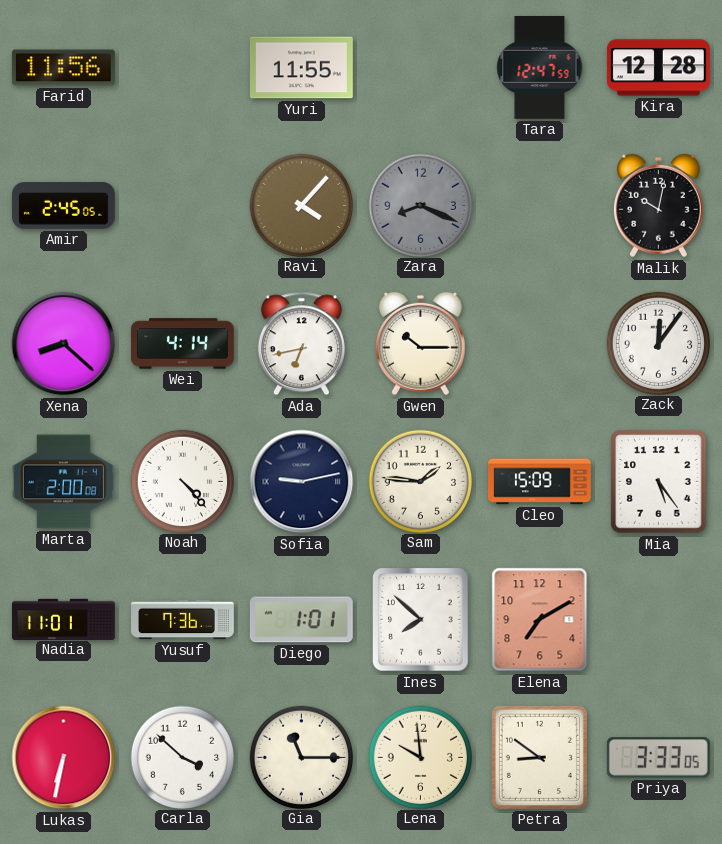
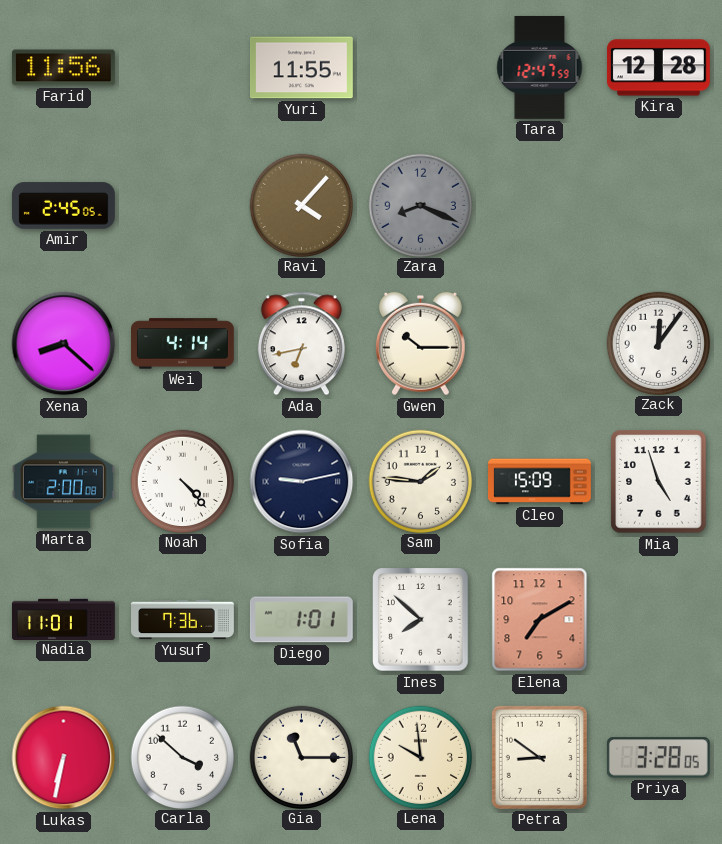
Malik: 10:02 -> none (659, 206)
Mia: 5:24 -> 4:57 (659, 482)
Priya: 3:33 -> 3:28 (658, 758)
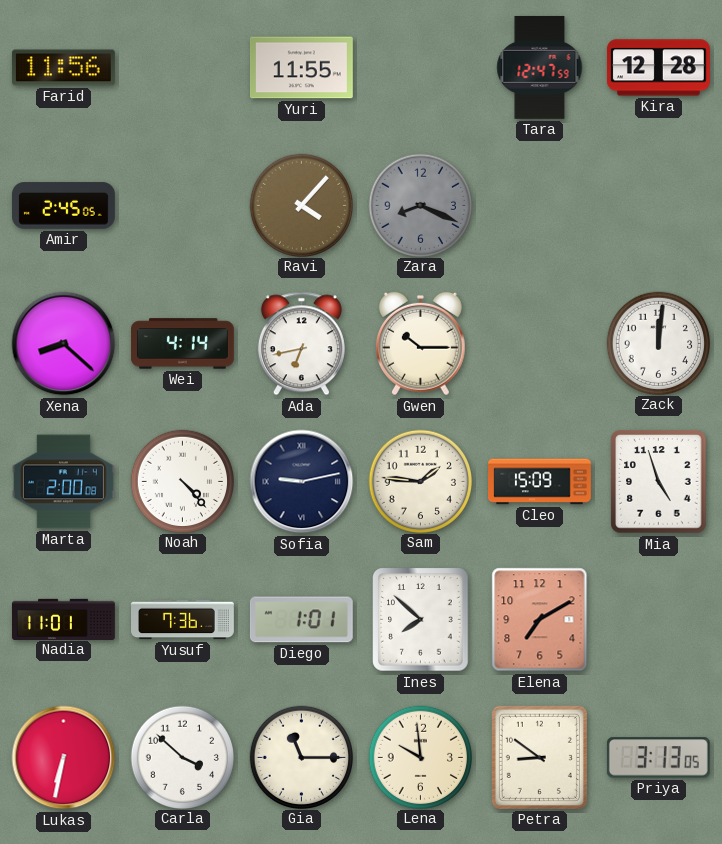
Zack: 12:06 -> 12:01 (658, 343)
Priya: 3:28 -> 3:13 (658, 758)
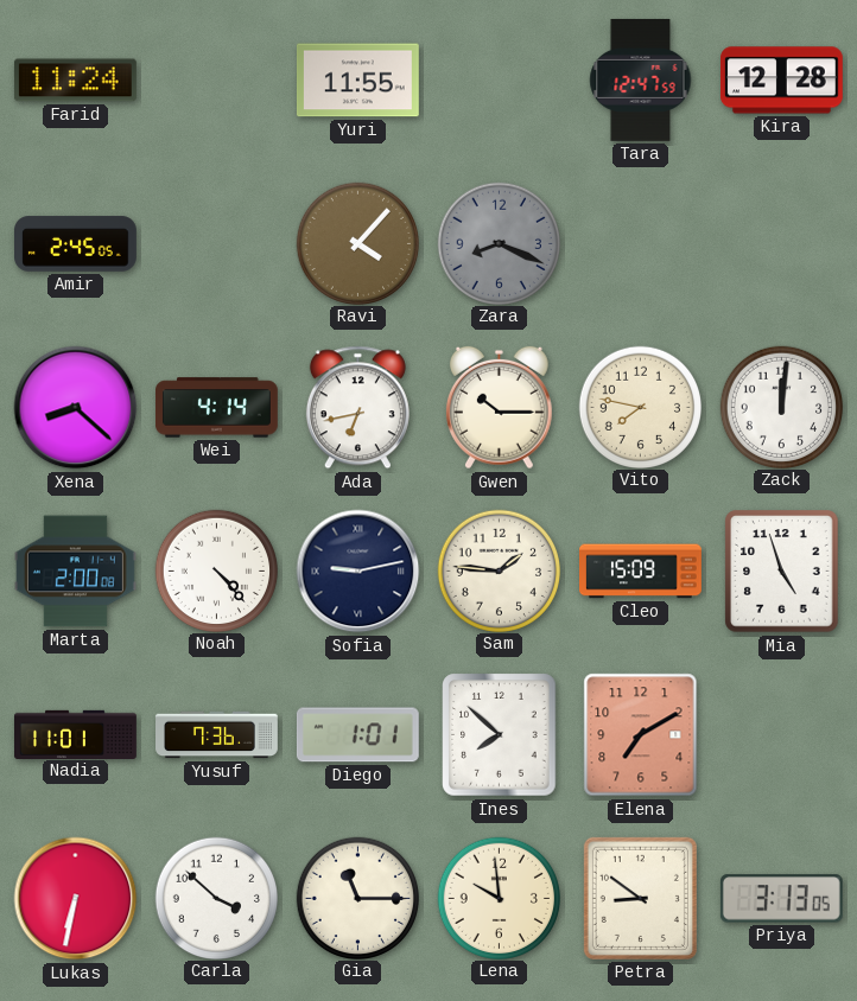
Farid: 11:56 -> 11:24 (75, 81)
Vito: none -> 7:47 (640, 407)
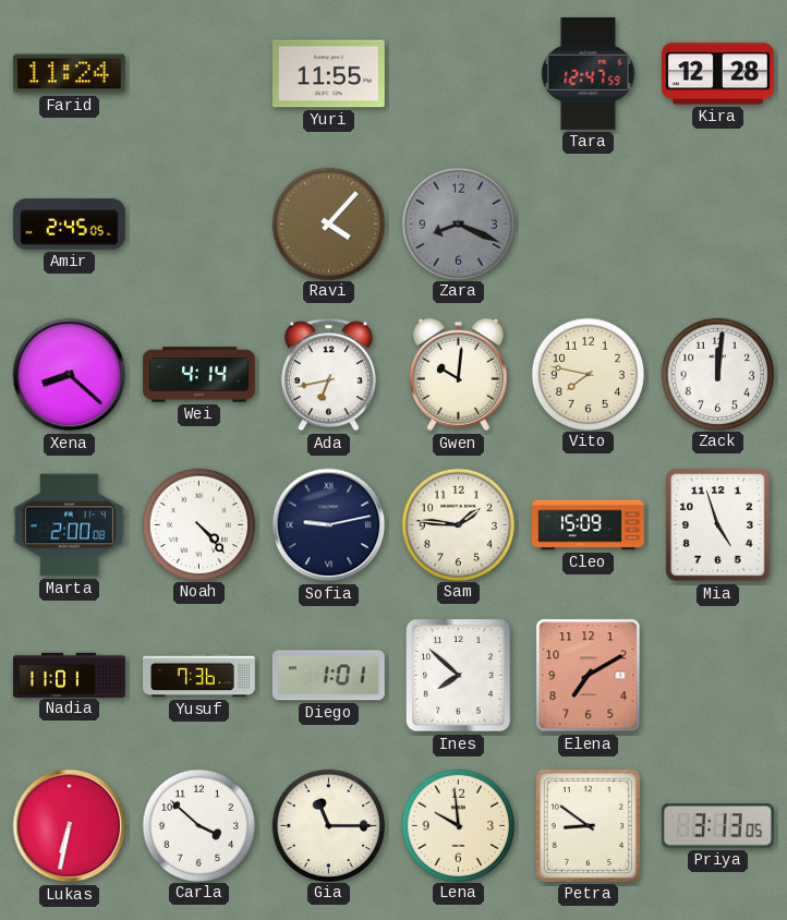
Gwen: 10:15 -> 10:01 (459, 375)
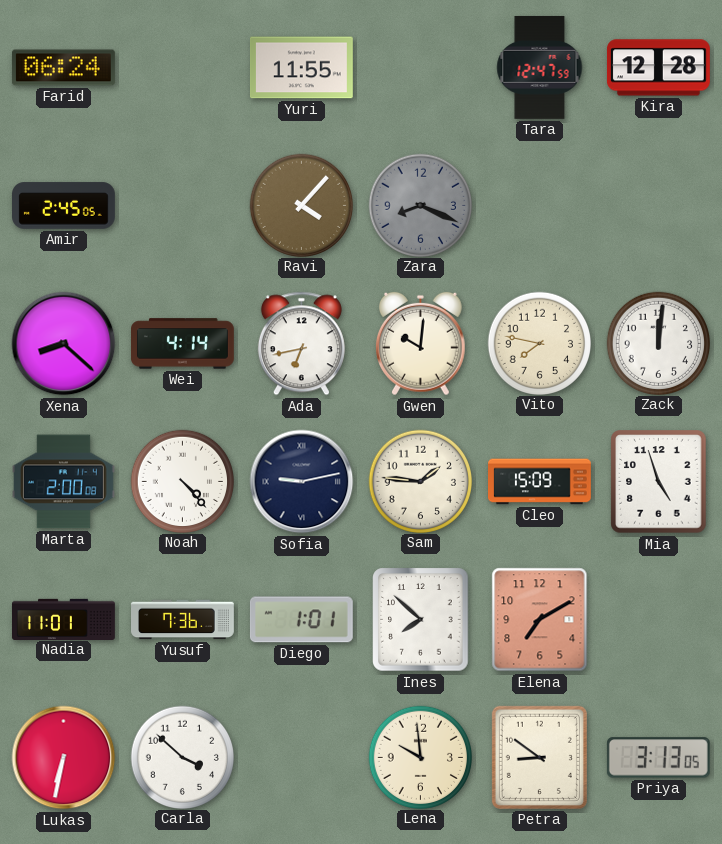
Farid: 11:24 -> 06:24 (63, 68)
Gia: 11:15 -> none (328, 825)
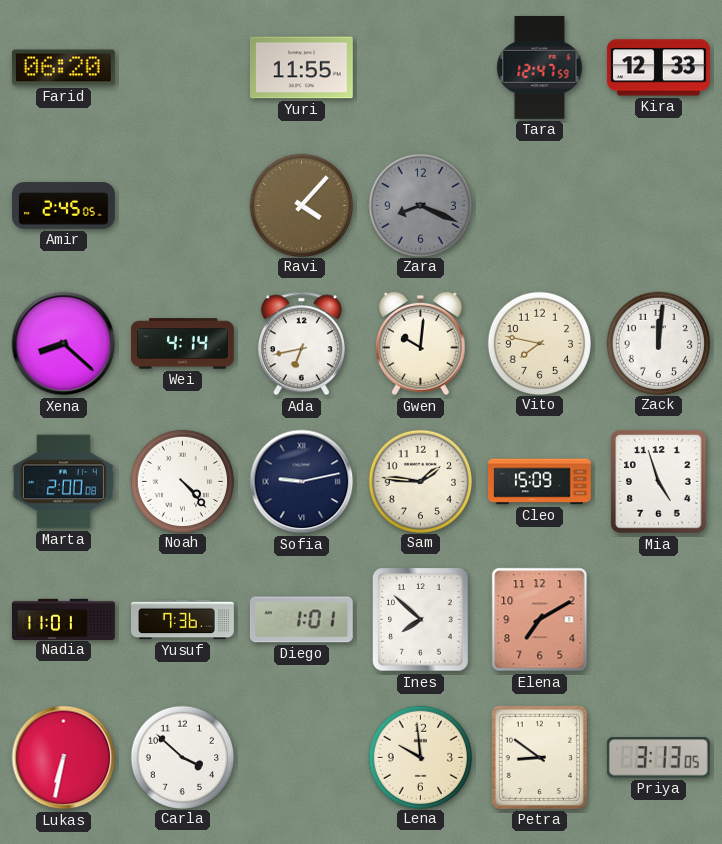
Farid: 06:24 -> 06:20 (63, 68)
Kira: 12:28 -> 12:33 (658, 68)
